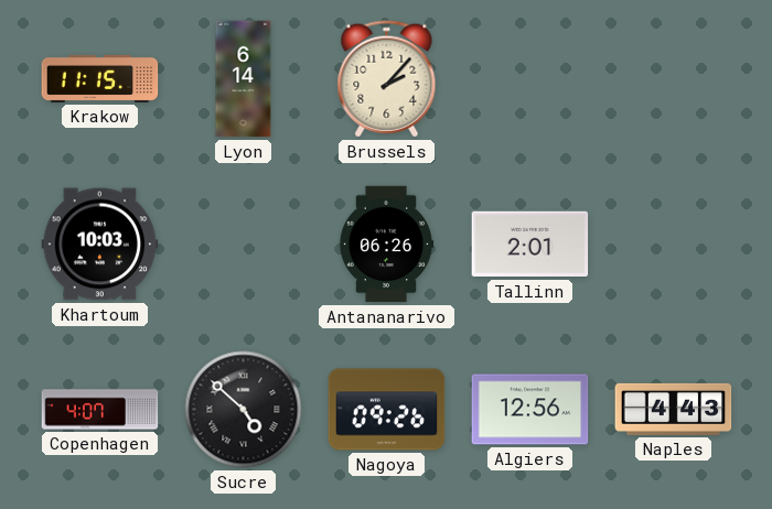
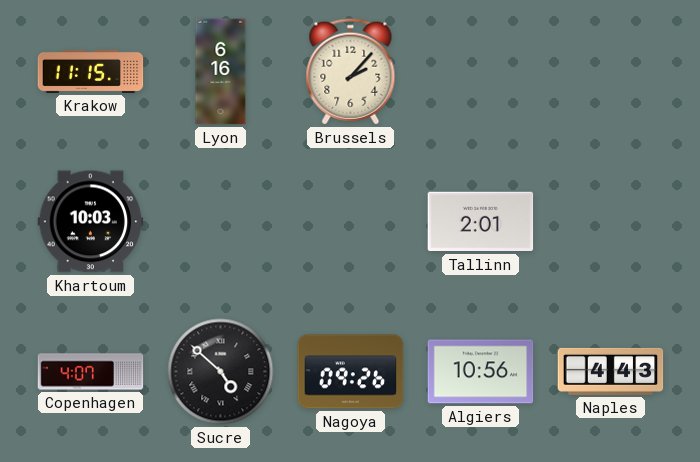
Lyon: 6:14 -> 6:16 (221, 72)
Antananarivo: 06:26 -> none (386, 245)
Algiers: 12:56 -> 10:56 (481, 372)
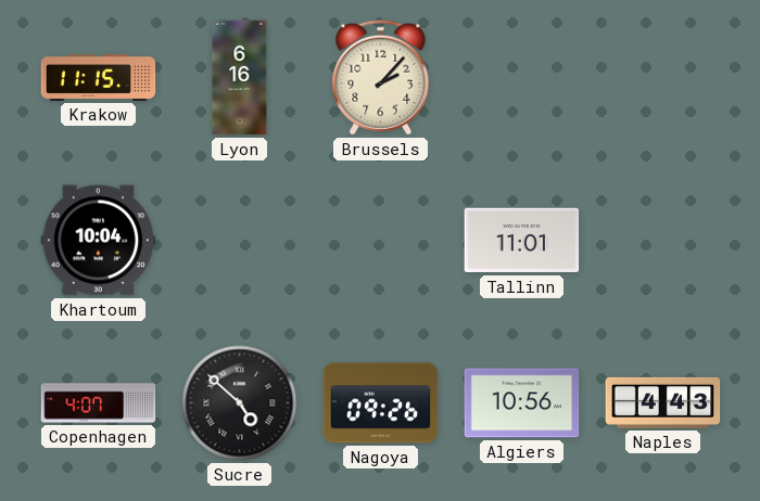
Khartoum: 10:03 -> 10:04 (99, 241)
Tallinn: 2:01 -> 11:01 (522, 241)
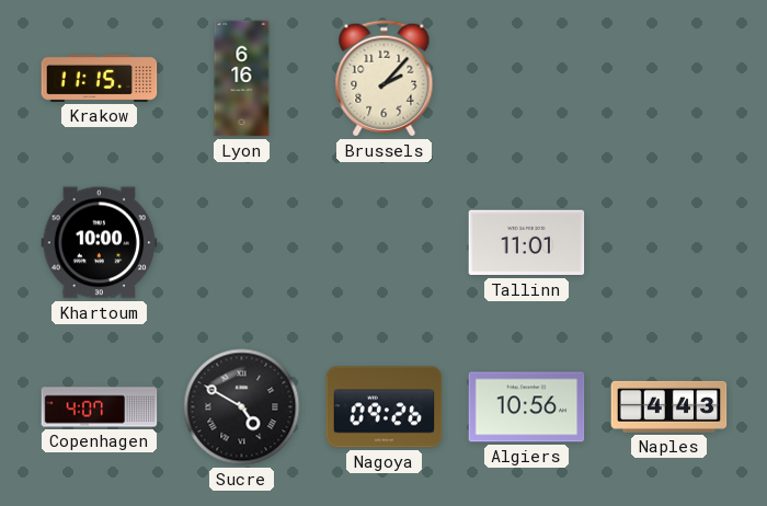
Khartoum: 10:04 -> 10:00 (100, 243)
Sucre: 4:52 -> 4:50 (242, 407)
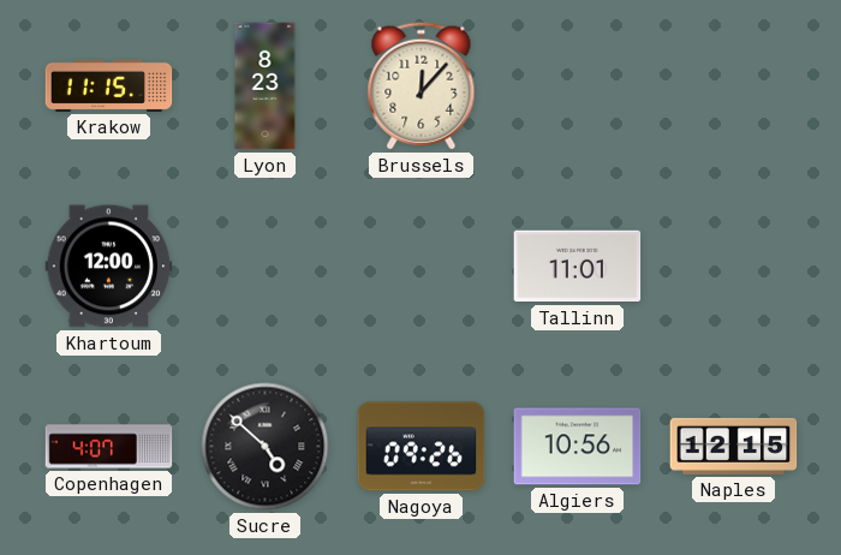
Lyon: 6:16 -> 8:23 (266, 86)
Brussels: 2:07 -> 12:07 (422, 86)
Khartoum: 10:00 -> 12:00 (109, 267)
Sucre: 4:50 -> 4:52 (266, 447)
Naples: 4:43 -> 12:15 (734, 446)
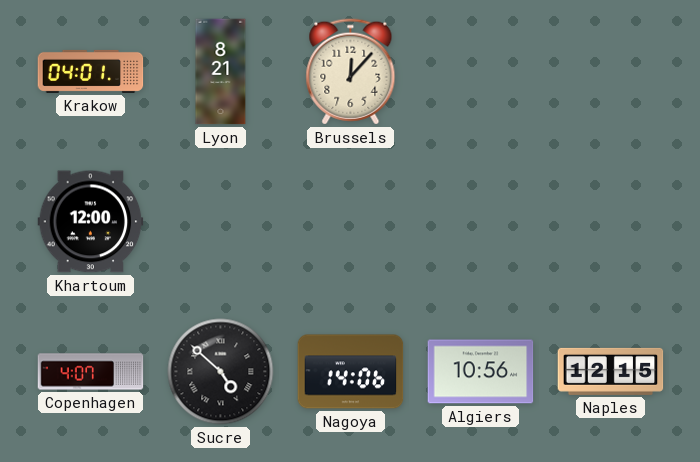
Krakow: 11:15 -> 04:01 (91, 71)
Lyon: 8:23 -> 8:21 (221, 72)
Tallinn: 11:01 -> none (578, 267)
Nagoya: 09:26 -> 14:06 (351, 372)
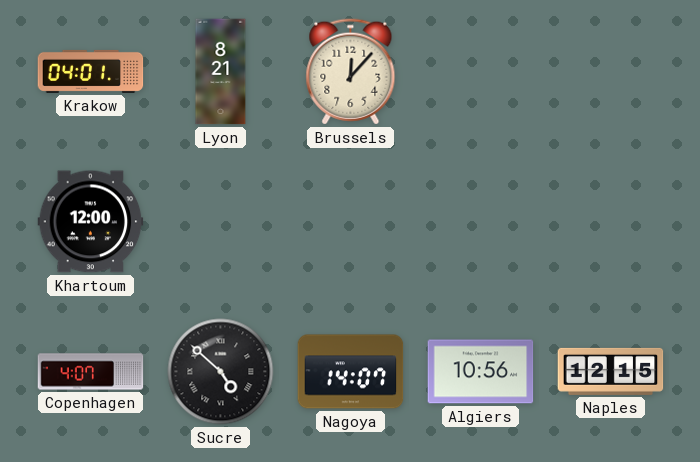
Nagoya: 14:06 -> 14:07 (351, 372)
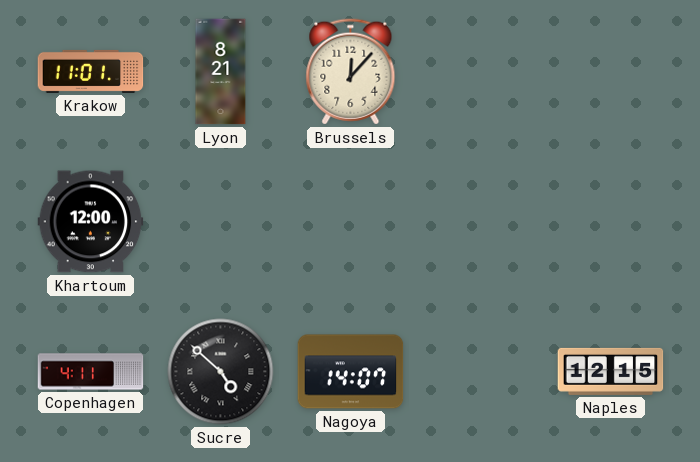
Krakow: 04:01 -> 11:01 (91, 71)
Copenhagen: 4:07 -> 4:11 (91, 372)
Algiers: 10:56 -> none (481, 372)
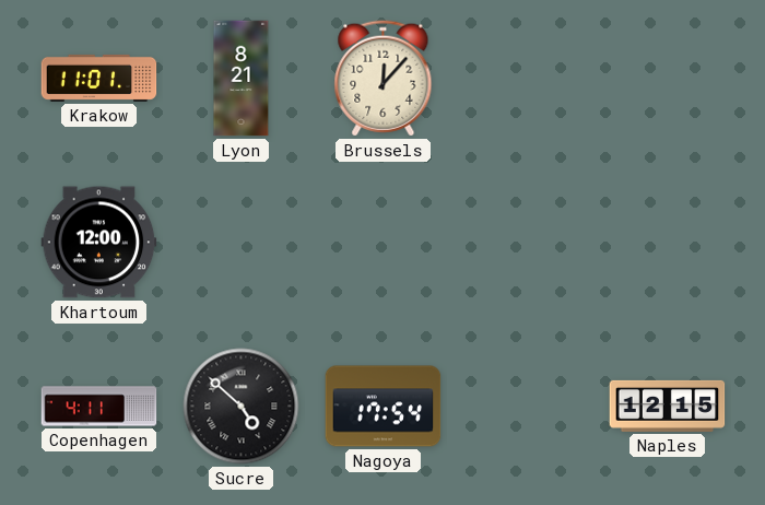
Nagoya: 14:07 -> 17:54 (384, 407)
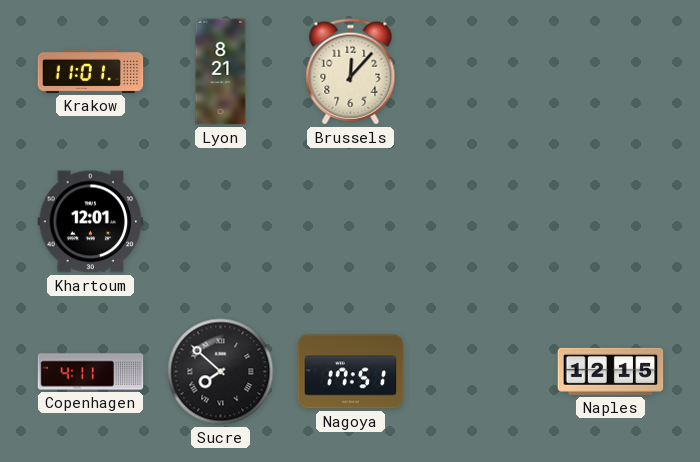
Khartoum: 12:00 -> 12:01 (91, 222)
Sucre: 4:52 -> 7:52 (221, 372)
Nagoya: 17:54 -> 17:51 (351, 372)
